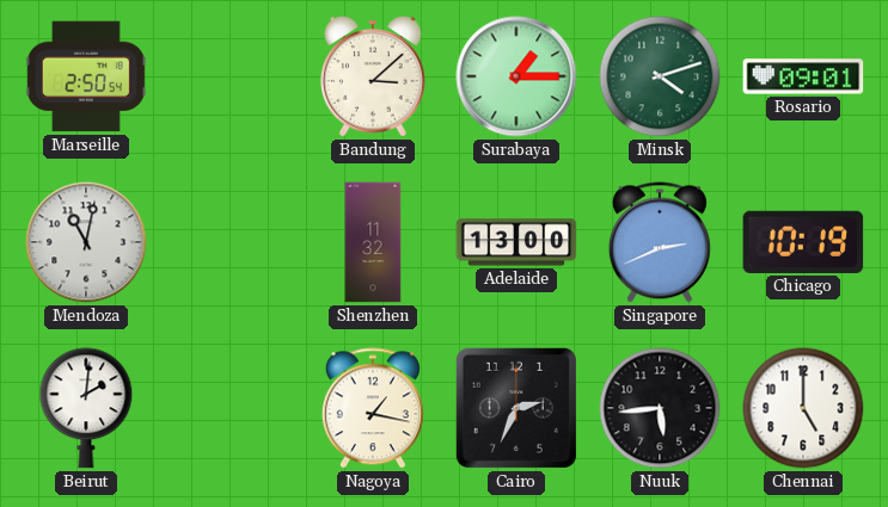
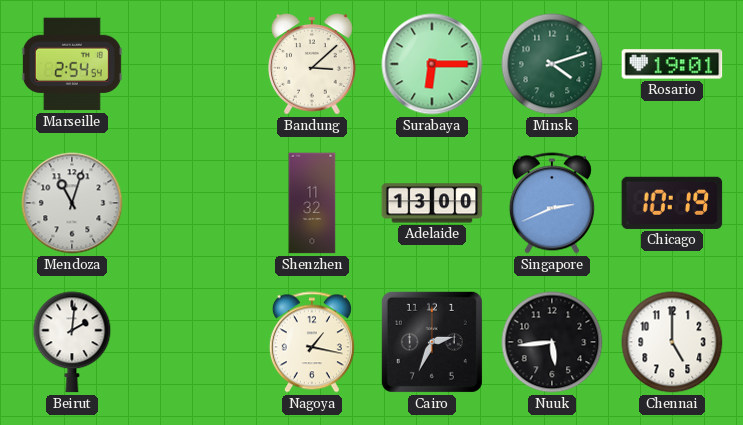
Marseille: 2:50 -> 2:54 (72, 64)
Surabaya: 1:15 -> 6:15 (432, 64)
Rosario: 09:01 -> 19:01 (672, 64)
Mendoza: 11:02 -> 11:03 (72, 203)
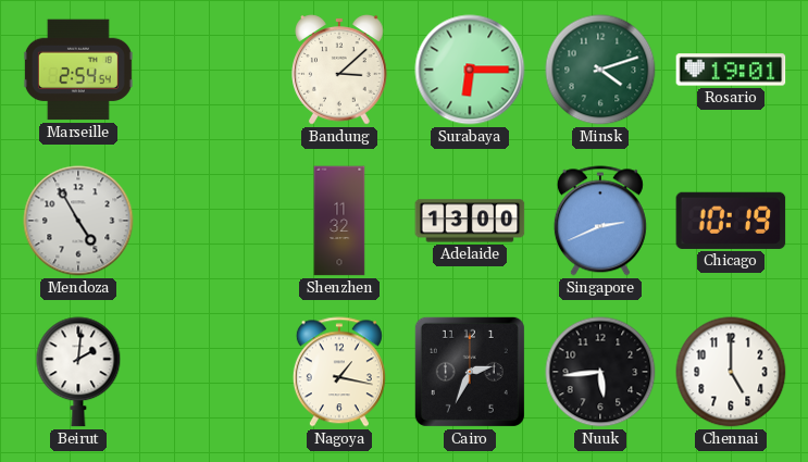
Mendoza: 11:03 -> 4:55 (78, 221)
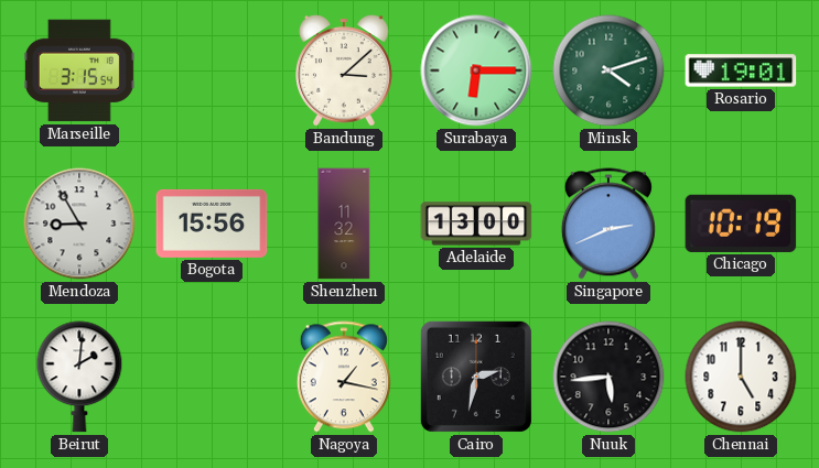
Marseille: 2:54 -> 3:15 (79, 70)
Mendoza: 4:55 -> 8:55 (79, 224)
Bogota: none -> 15:56 (212, 224)
Cairo: 2:34 -> 2:32 (476, 377)
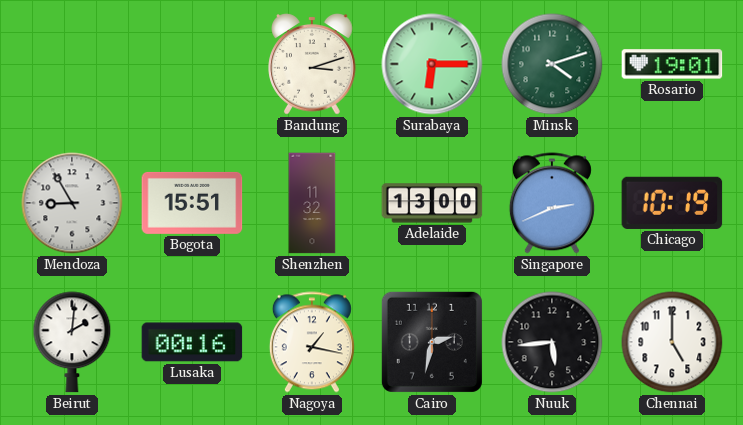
Marseille: 3:15 -> none (79, 70)
Bandung: 3:08 -> 3:12 (312, 64)
Bogota: 15:56 -> 15:51 (192, 203)
Lusaka: none -> 00:16 (192, 342)
